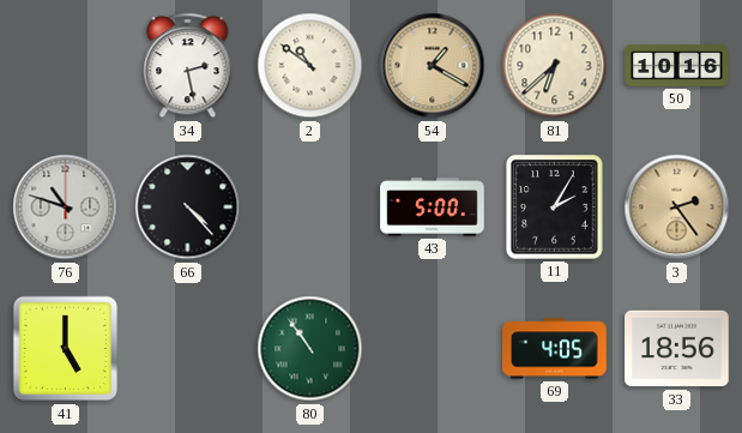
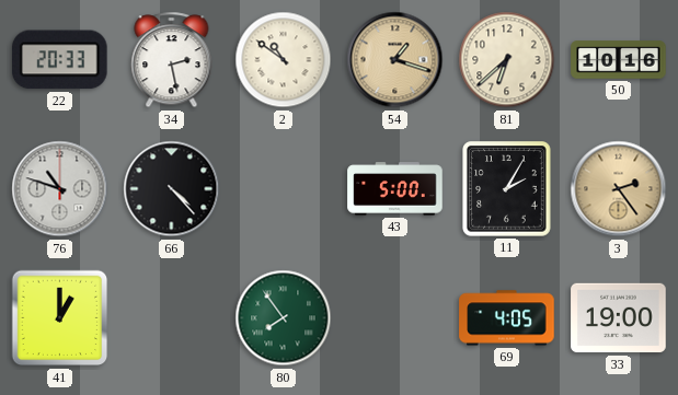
22: none -> 20:33 (59, 60)
54: 1:20 -> 1:18 (395, 60)
41: 5:00 -> 1:00 (60, 318)
80: 10:54 -> 7:54 (284, 318)
33: 18:56 -> 19:00 (619, 318)
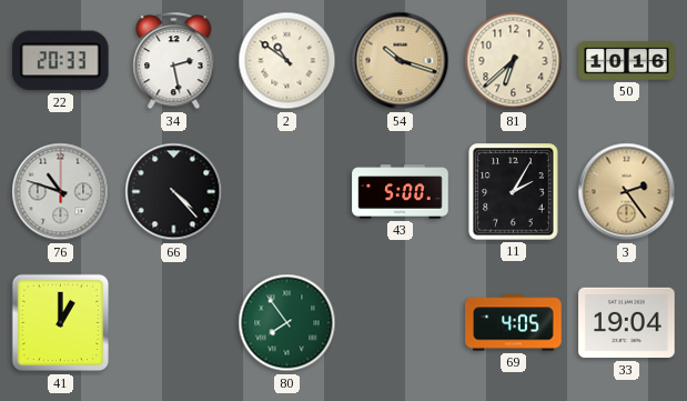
54: 1:18 -> 10:18 (401, 61)
33: 19:00 -> 19:04 (627, 323)
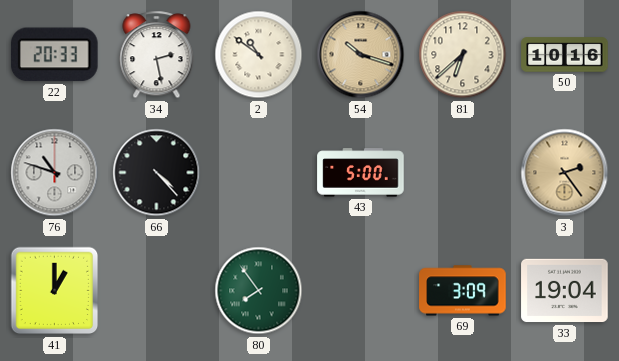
11: 2:05 -> none (514, 192)
69: 4:05 -> 3:09 (463, 291)
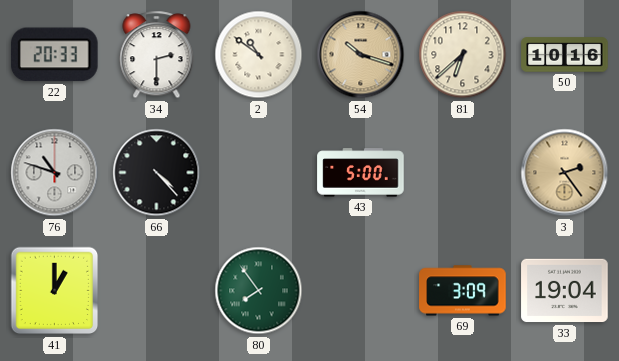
34: 2:28 -> 2:30 (157, 55)
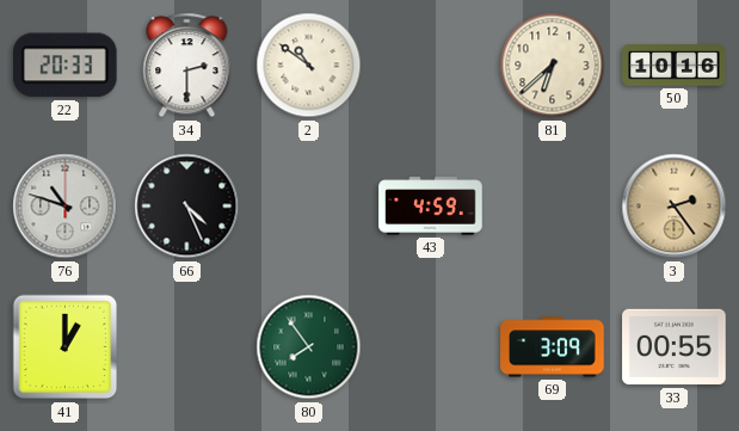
54: 10:18 -> none (361, 55)
66: 4:23 -> 4:26 (187, 207)
43: 5:00 -> 4:59 (431, 207)
33: 19:04 -> 00:55 (675, 347)
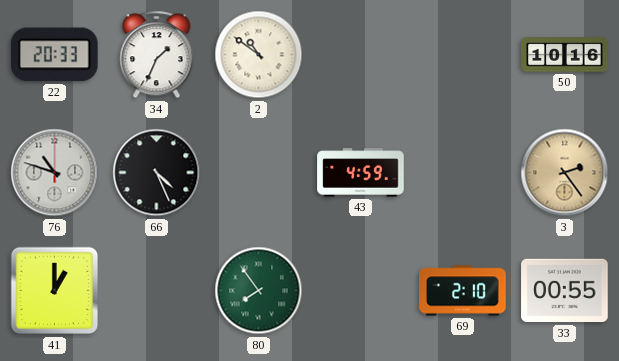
34: 2:30 -> 1:34 (157, 55)
81: 6:38 -> none (553, 66)
69: 3:09 -> 2:10 (463, 291)
